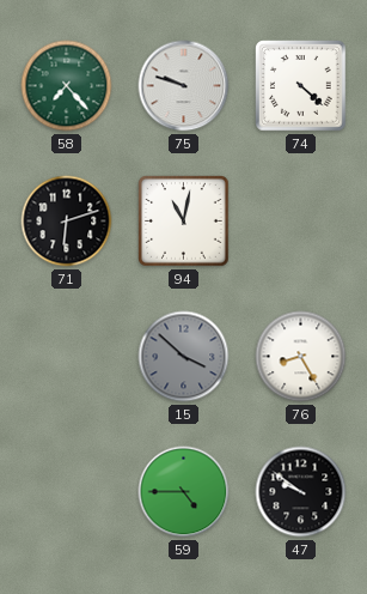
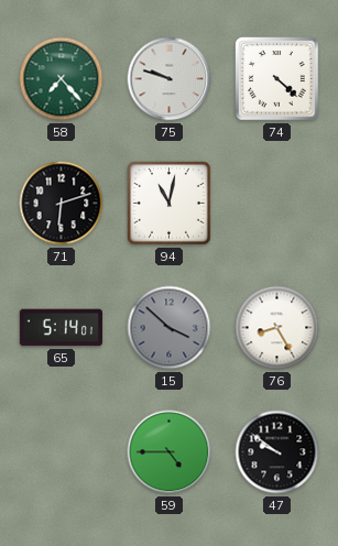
65: none -> 5:14 (61, 328)
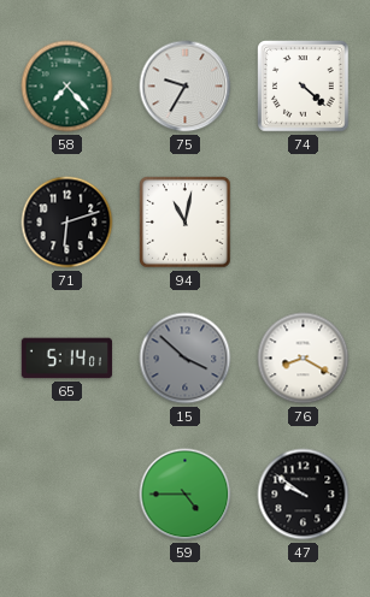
75: 9:48 -> 9:35 (186, 87)
76: 8:25 -> 8:20 (304, 359)
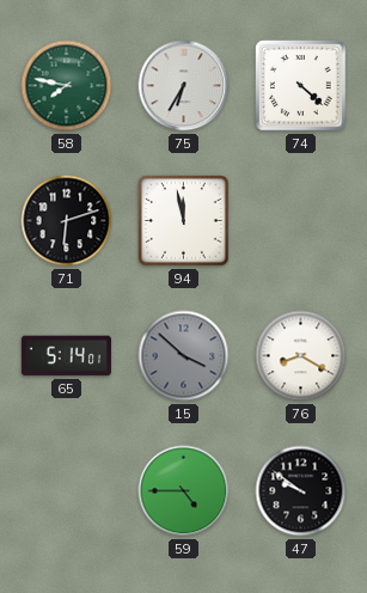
58: 7:23 -> 7:47 (67, 86)
75: 9:35 -> 6:35 (184, 86)
94: 11:02 -> 11:58 (184, 221)
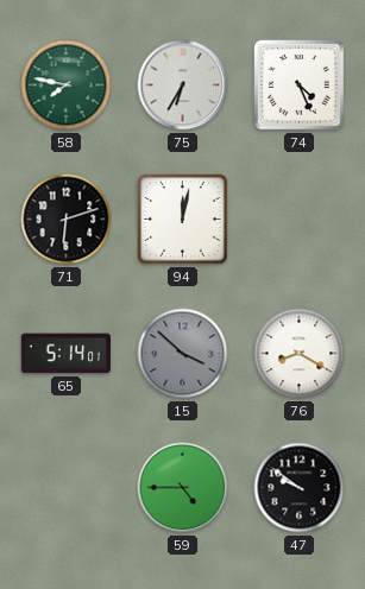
74: 4:22 -> 4:26 (300, 85)
94: 11:58 -> 12:02 (183, 220)
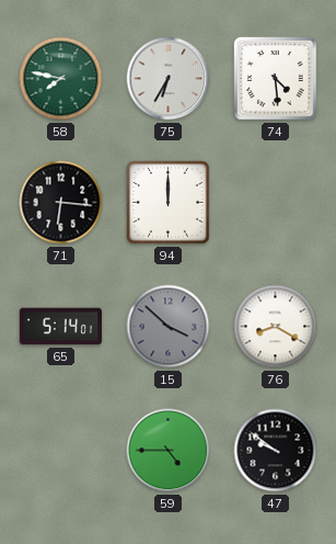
74: 4:26 -> 4:29 (276, 79)
71: 6:12 -> 6:16 (61, 203)
94: 12:02 -> 12:00 (169, 203)
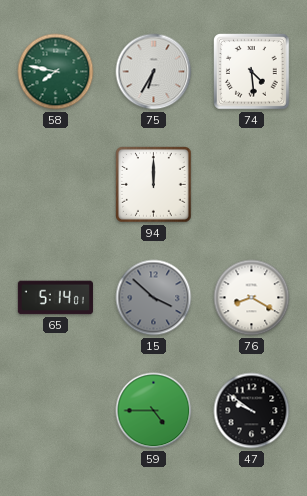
71: 6:16 -> none (61, 203)
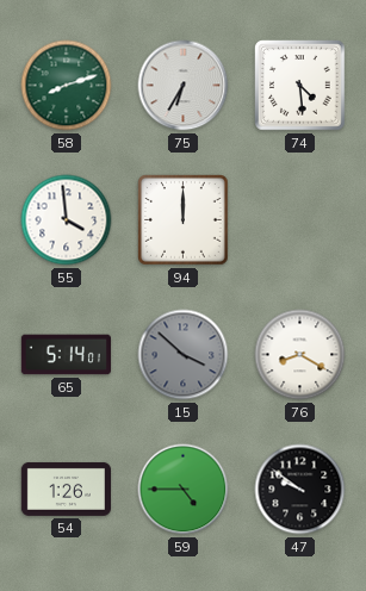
58: 7:47 -> 8:12 (67, 86)
55: none -> 3:59 (67, 220)
54: none -> 1:26 (66, 489)
